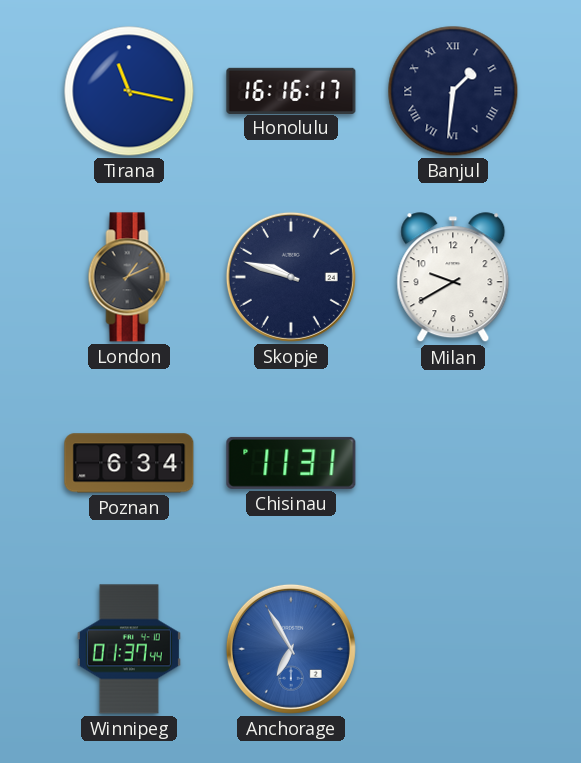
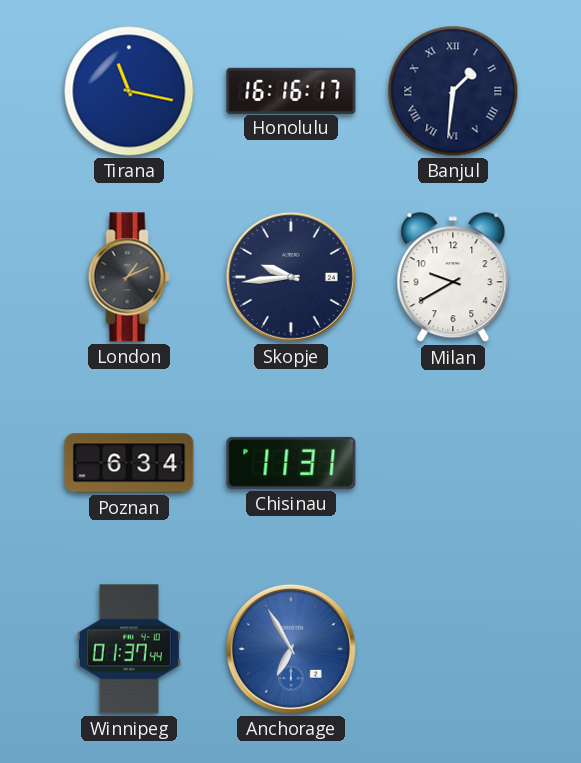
Skopje: 9:48 -> 9:44 (291, 277)
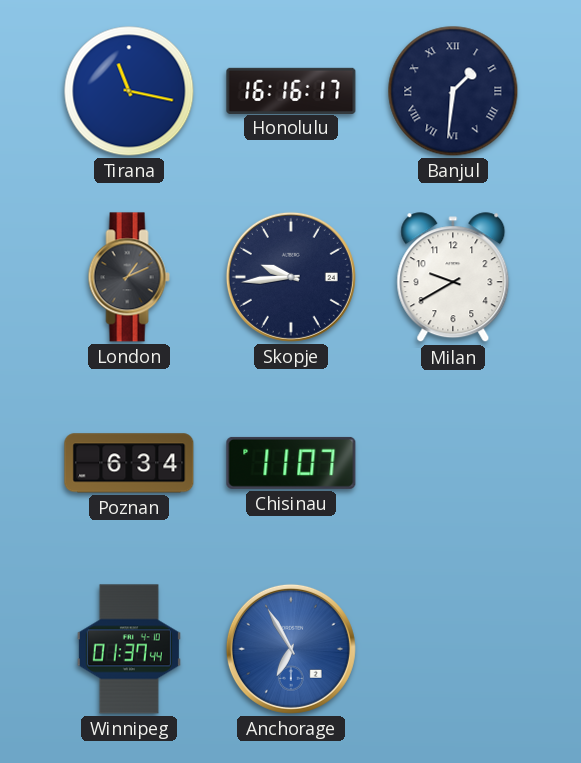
Chisinau: 11:31 -> 11:07 (291, 463)
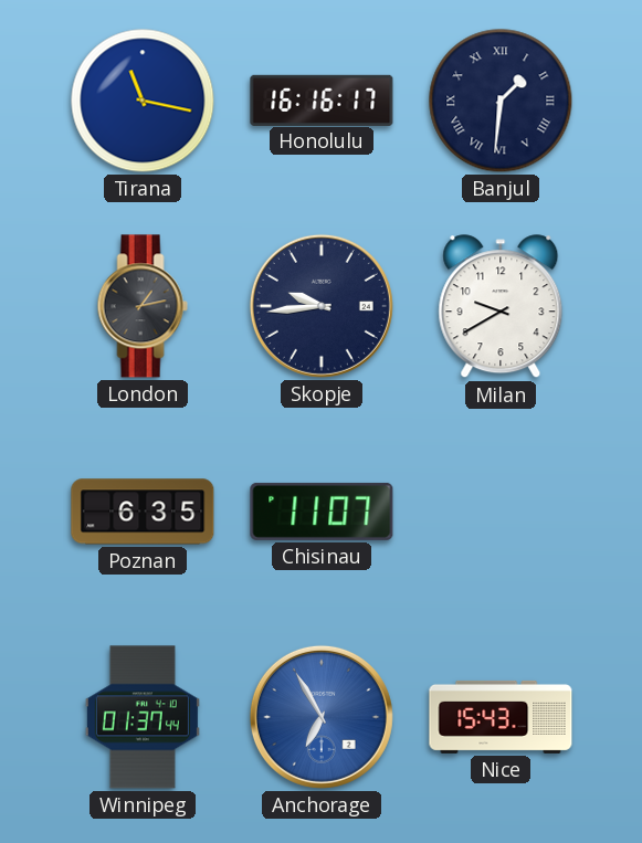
London: 1:11 -> 1:13 (143, 306)
Poznan: 6:34 -> 6:35 (143, 512)
Nice: none -> 15:43 (501, 717)
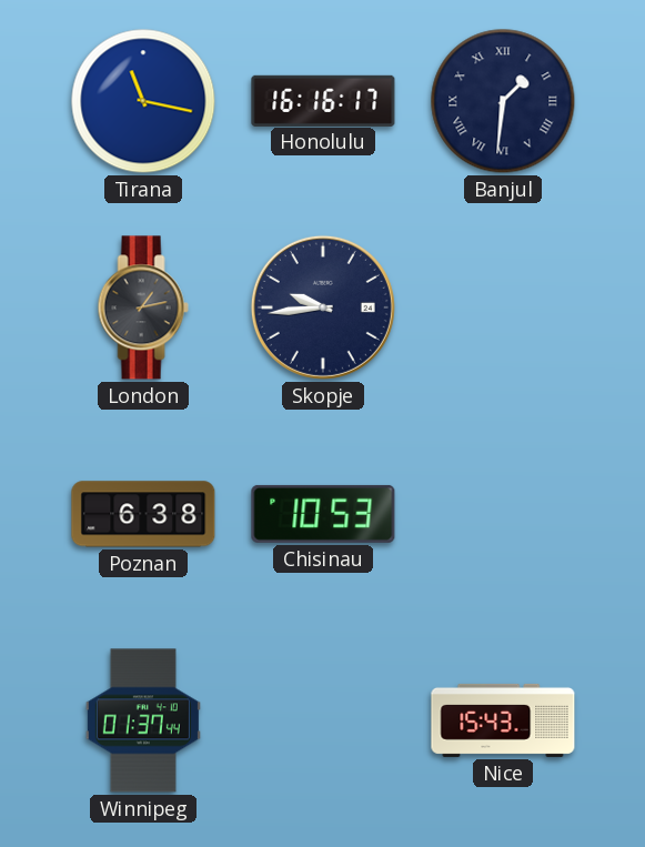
Milan: 9:40 -> none (501, 307)
Poznan: 6:35 -> 6:38 (143, 514)
Chisinau: 11:07 -> 10:53 (323, 514)
Anchorage: 6:55 -> none (322, 717)
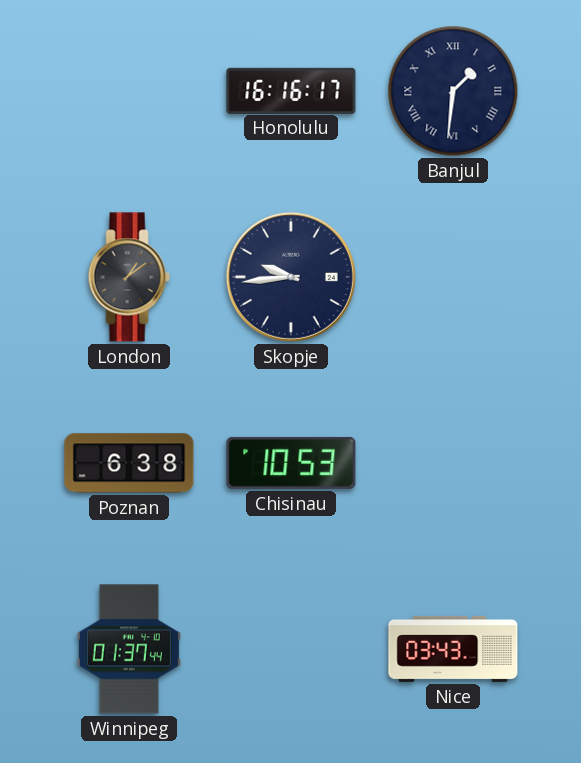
Tirana: 11:17 -> none (143, 101)
London: 1:13 -> 1:09 (129, 277)
Nice: 15:43 -> 03:43 (453, 649)
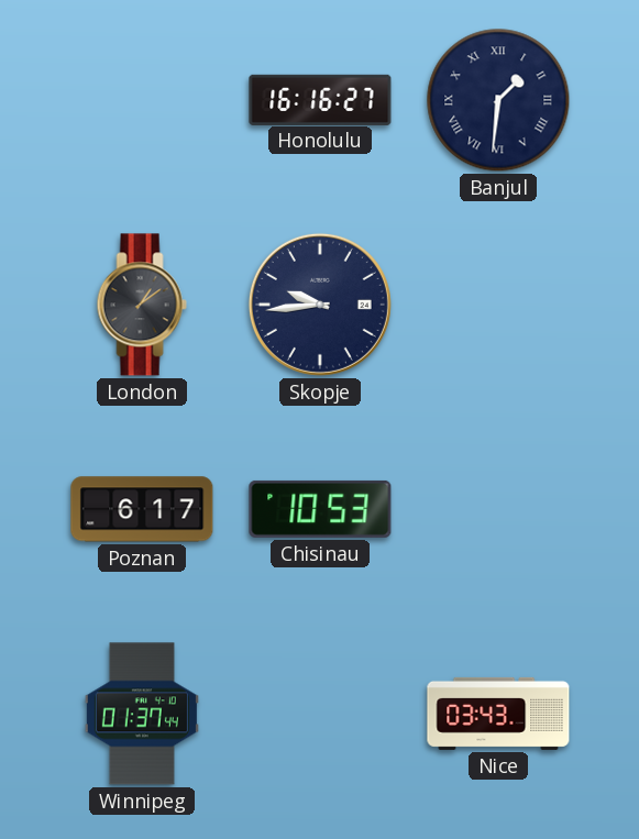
Honolulu: 16:16:17 -> 16:16:27 (320, 99)
Poznan: 6:38 -> 6:17 (142, 509)
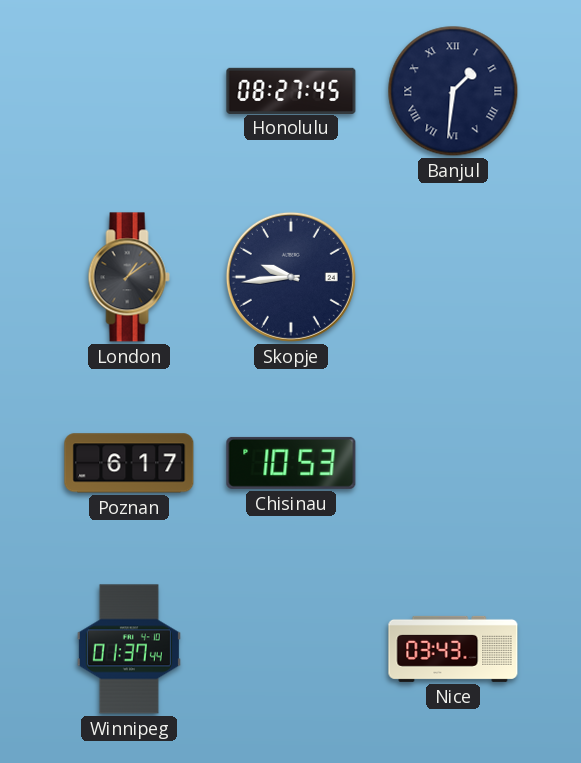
Honolulu: 16:16 -> 08:27 (291, 90)
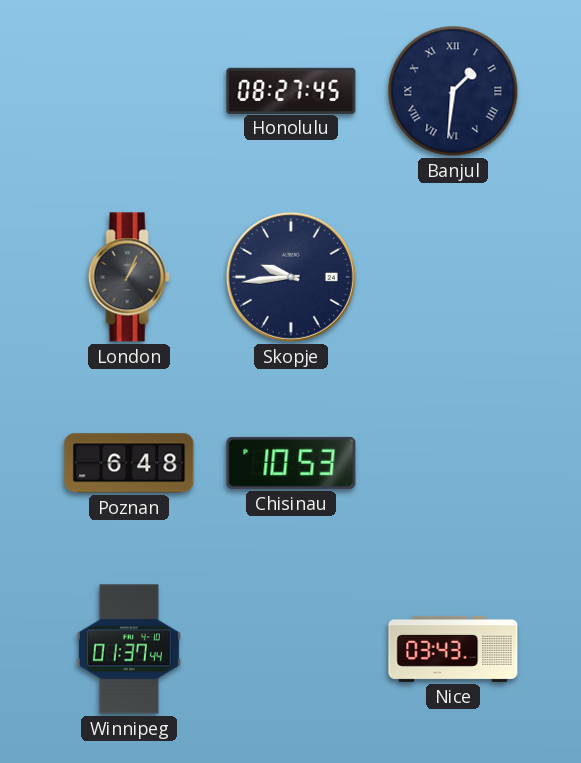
London: 1:09 -> 1:04 (129, 277)
Poznan: 6:17 -> 6:48 (129, 463)
